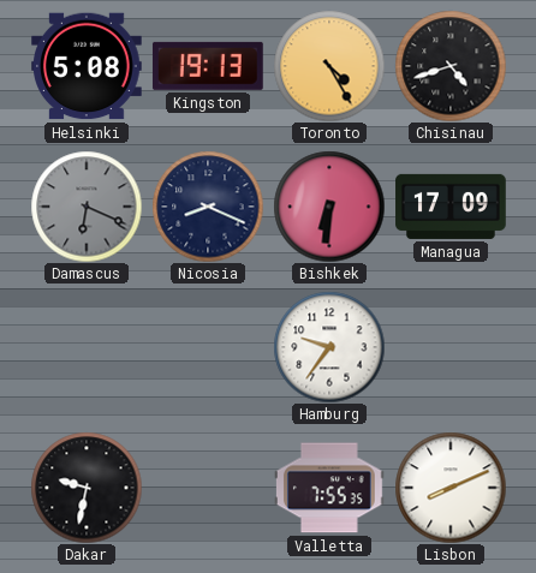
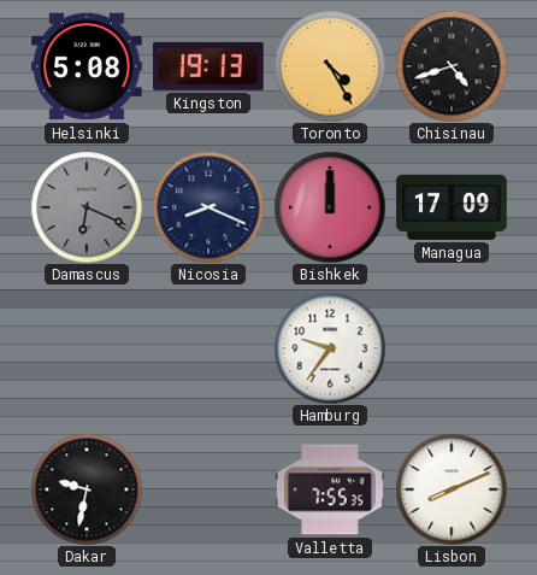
Bishkek: 6:31 -> 12:00 (330, 207)
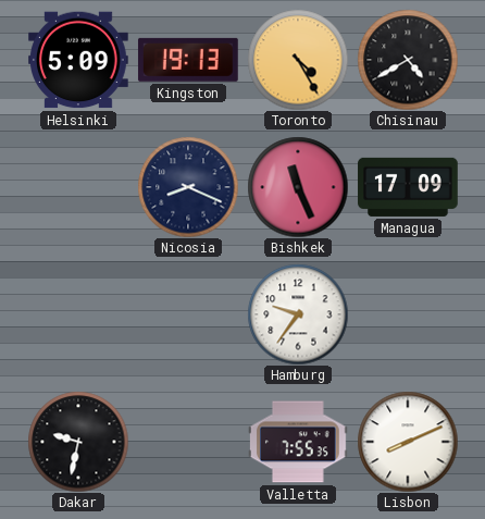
Helsinki: 5:08 -> 5:09 (79, 60)
Chisinau: 4:42 -> 4:40 (408, 60)
Damascus: 6:19 -> none (87, 207)
Bishkek: 12:00 -> 11:26 (298, 187)
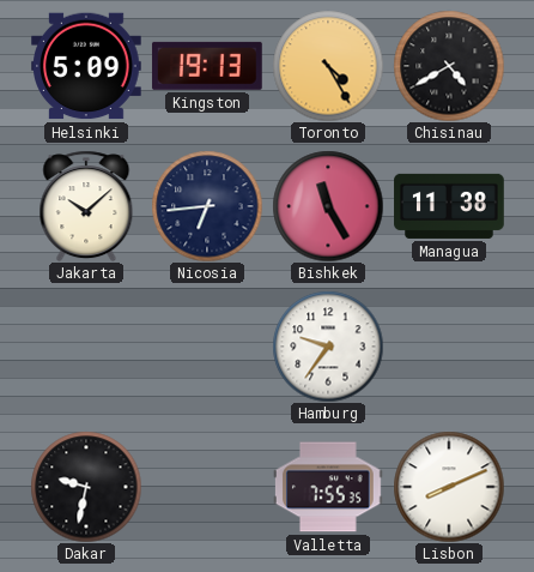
Jakarta: none -> 10:08 (86, 206)
Nicosia: 8:19 -> 6:44 (207, 206)
Bishkek: 11:26 -> 11:25 (328, 206)
Managua: 17:09 -> 11:38 (449, 206)
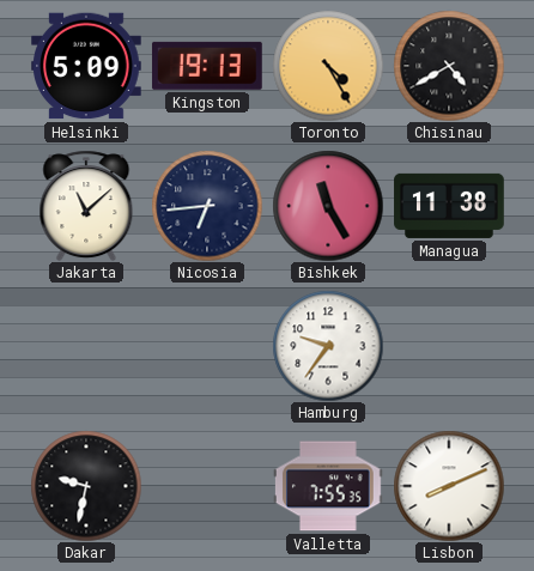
Jakarta: 10:08 -> 11:08 (86, 206)
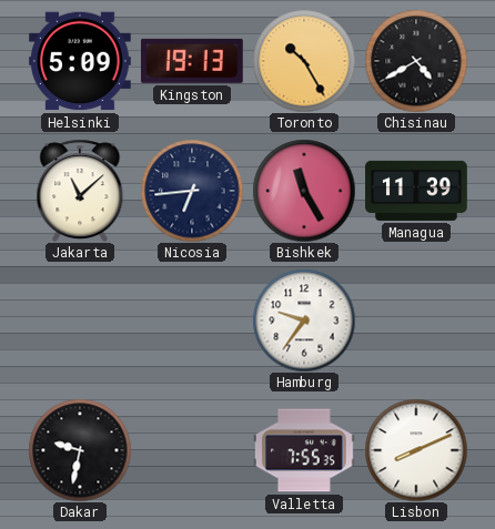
Toronto: 4:25 -> 10:25 (304, 61)
Managua: 11:38 -> 11:39 (416, 191)
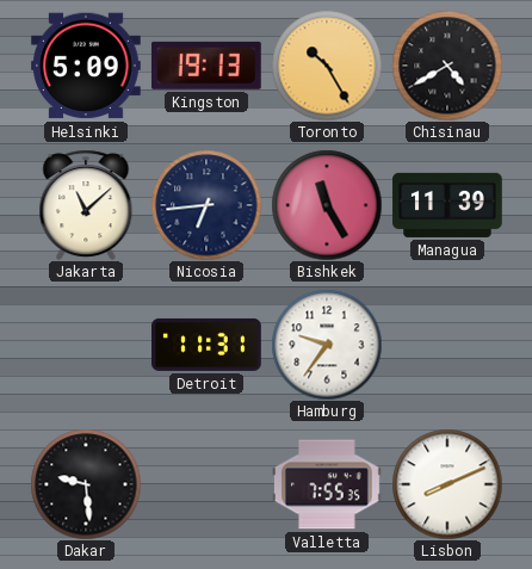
Detroit: none -> 11:31 (206, 345)
Dakar: 9:32 -> 9:29 (86, 484)
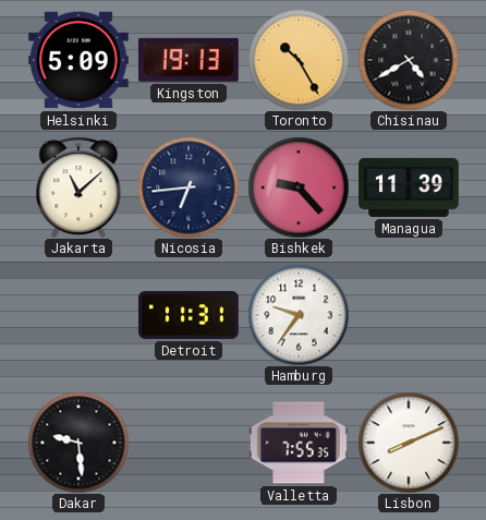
Bishkek: 11:25 -> 9:23 (299, 188)
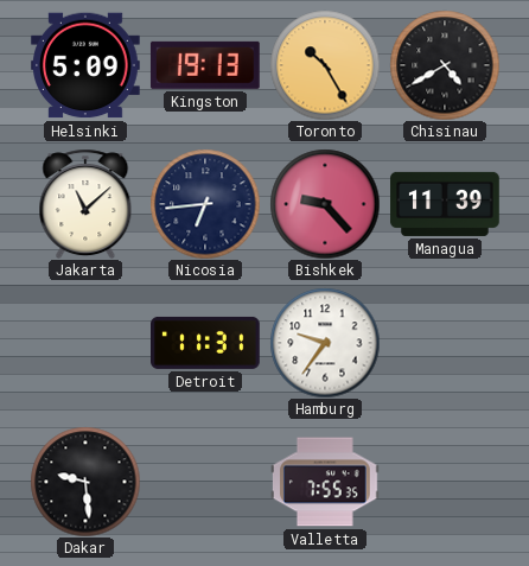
Lisbon: 8:11 -> none (409, 443)
